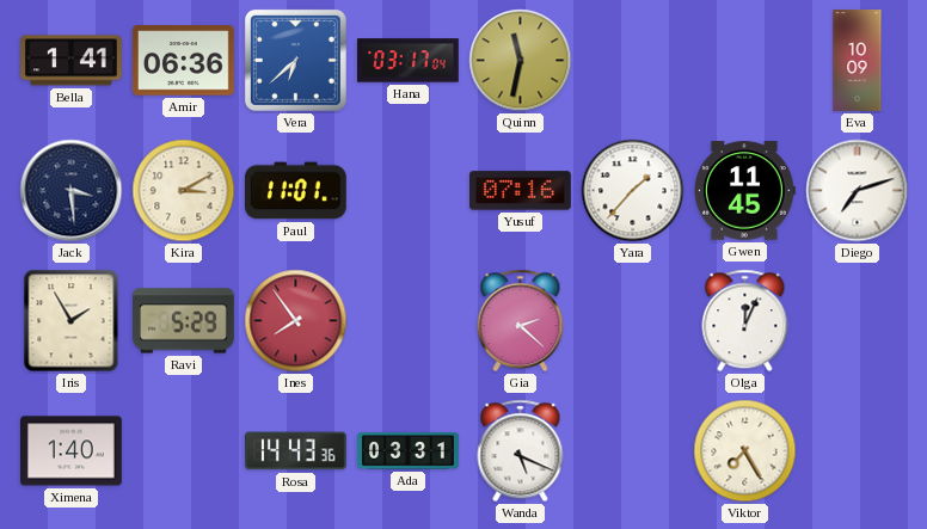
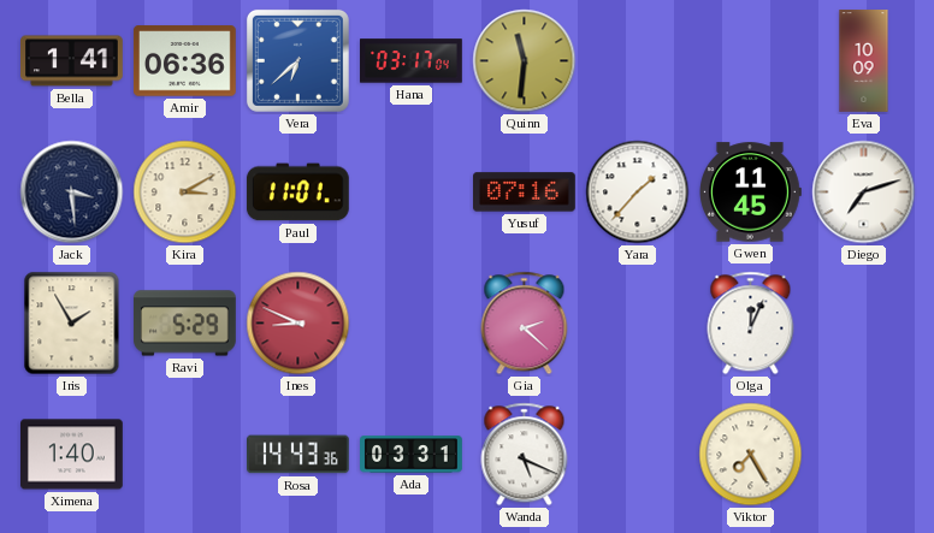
Quinn: 11:32 -> 11:31 (525, 61)
Ines: 7:54 -> 8:49 (298, 324)
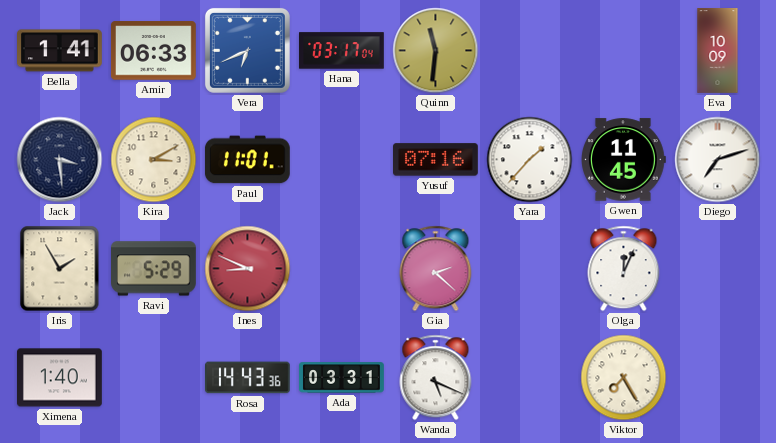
Amir: 06:36 -> 06:33 (154, 51)
Vera: 6:38 -> 6:41 (247, 50)
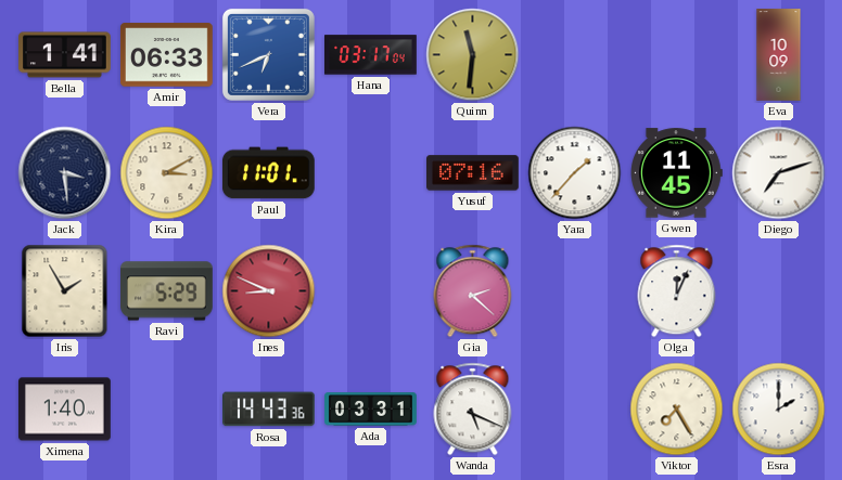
Esra: none -> 2:00 (779, 410)
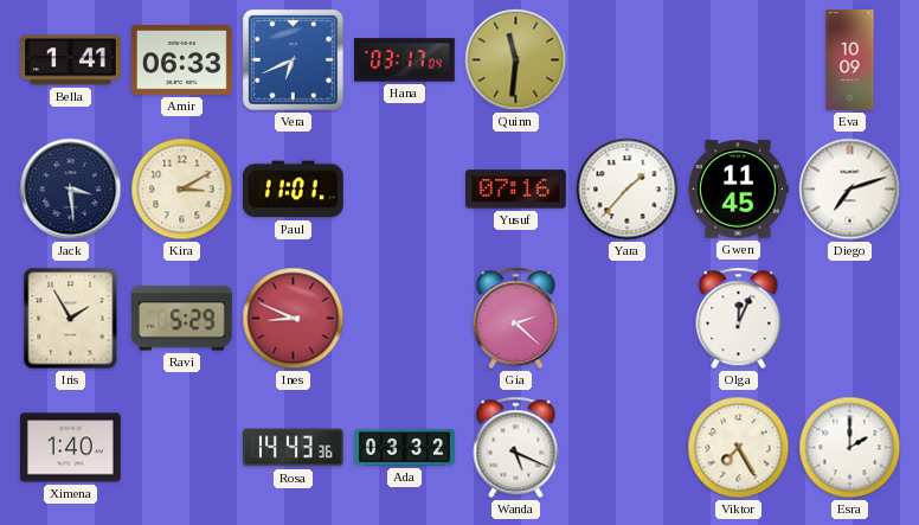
Ada: 03:31 -> 03:32 (405, 448)
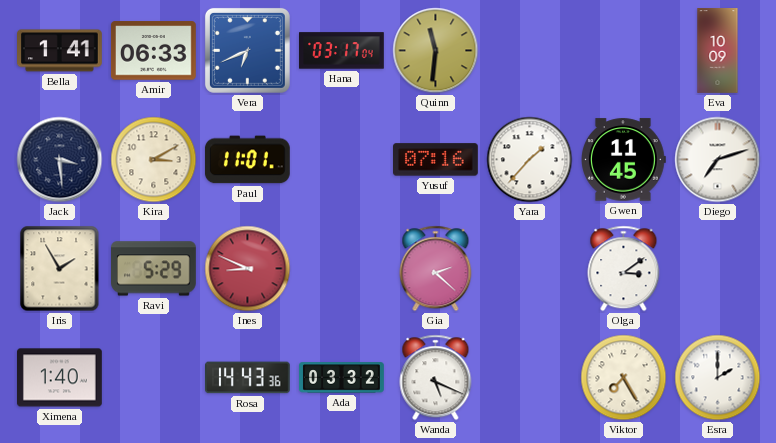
Olga: 12:04 -> 3:09 (624, 269)
